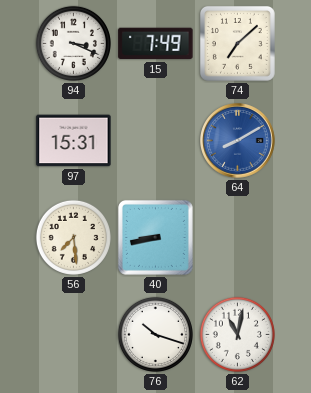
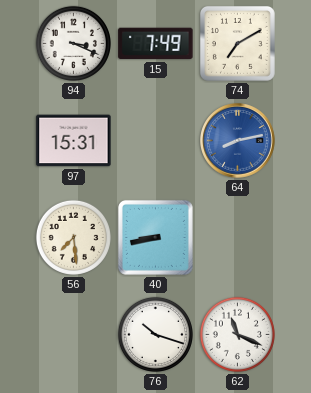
74: 7:08 -> 7:10 (237, 43)
64: 8:10 -> 8:13 (238, 141)
62: 11:02 -> 11:19 (237, 334)
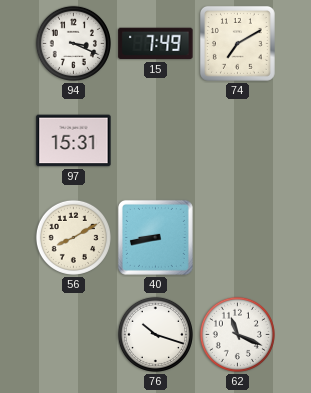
64: 8:13 -> none (238, 141)
56: 7:29 -> 8:10 (73, 237)
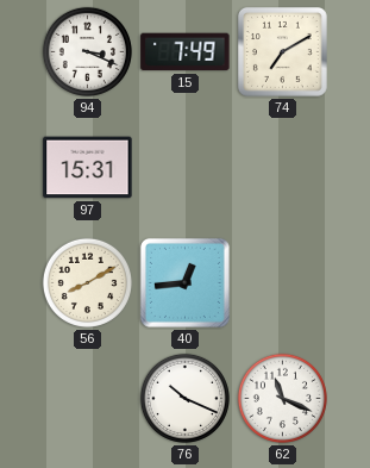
40: 8:43 -> 12:44 (184, 282)
76: 10:18 -> 10:19 (184, 398)
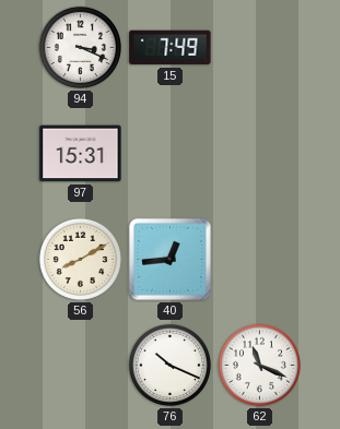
74: 7:10 -> none (282, 51)
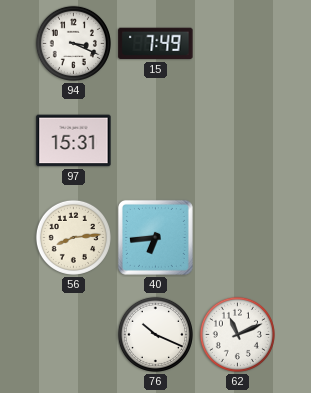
56: 8:10 -> 8:14 (73, 237)
40: 12:44 -> 6:44 (155, 237)
62: 11:19 -> 11:11 (237, 334)
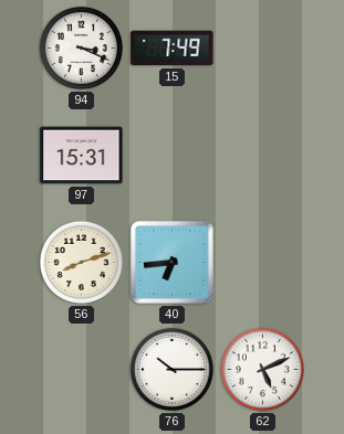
56: 8:14 -> 8:12 (81, 262)
76: 10:19 -> 10:15 (171, 369)
62: 11:11 -> 5:11 (262, 369)
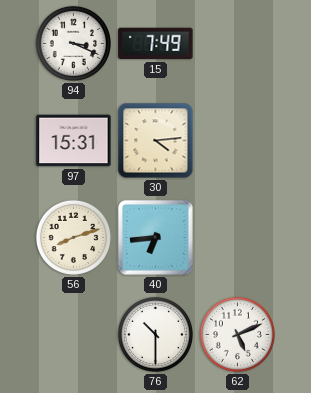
30: none -> 4:14 (156, 141)
76: 10:15 -> 10:30 (155, 334)
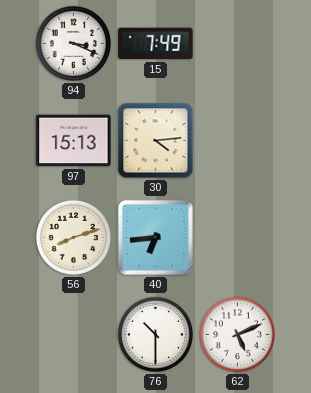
97: 15:31 -> 15:13 (74, 141)
